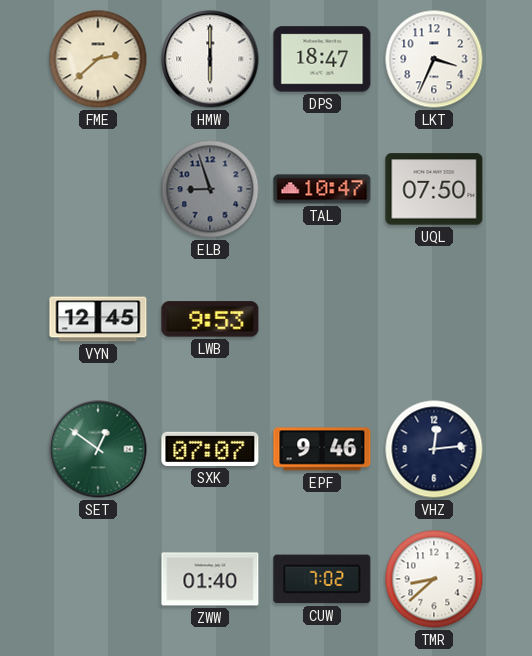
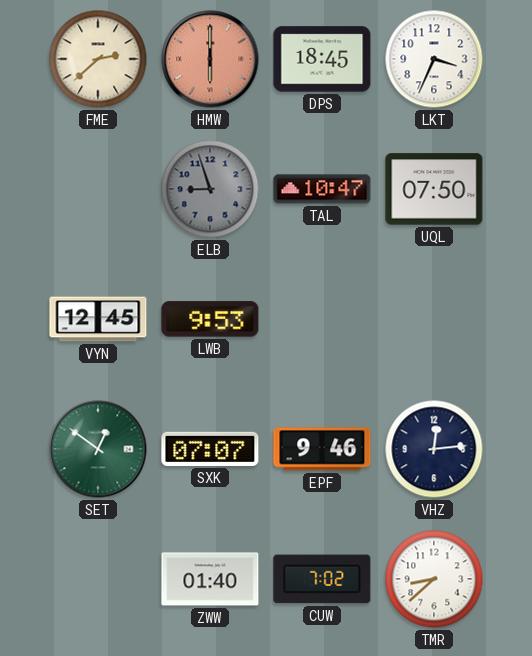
HMW dial: white -> salmon (210, 59)
DPS: 18:47 -> 18:45 (322, 59)
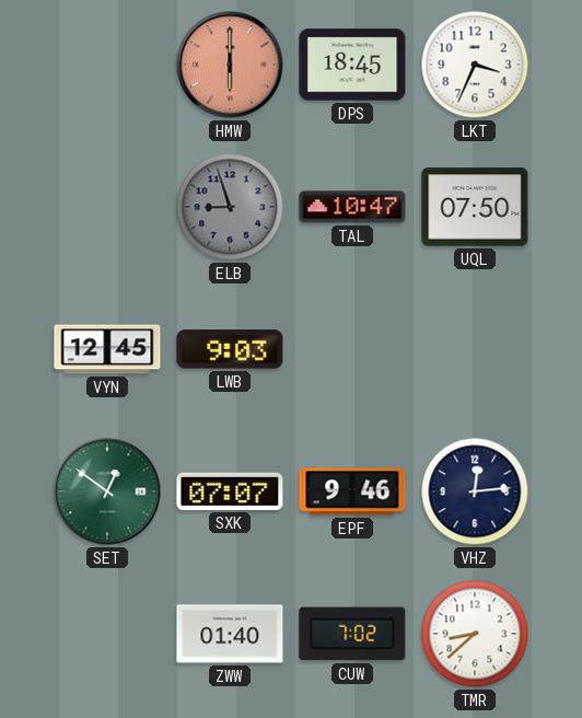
FME: 2:38 -> none (98, 59)
LWB: 9:53 -> 9:03 (230, 349)
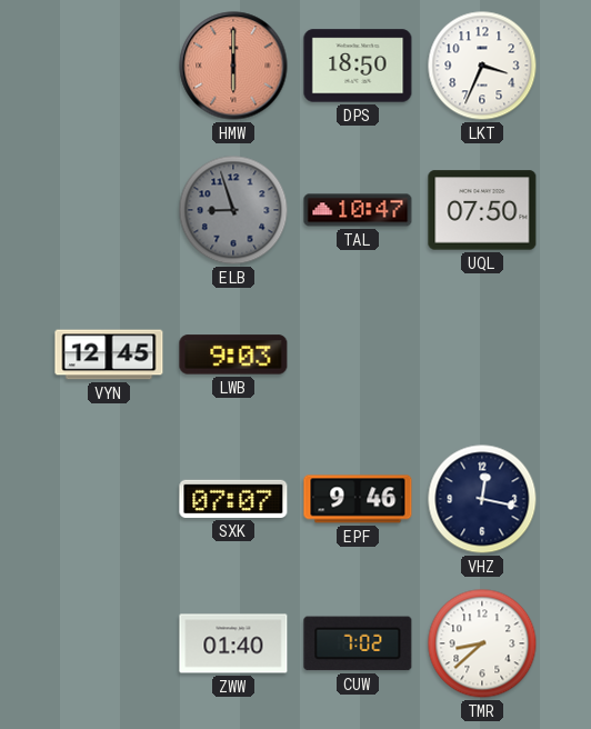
DPS: 18:45 -> 18:50 (358, 66)
SET: 12:51 -> none (107, 491)
VHZ: 12:14 -> 12:17 (482, 499)
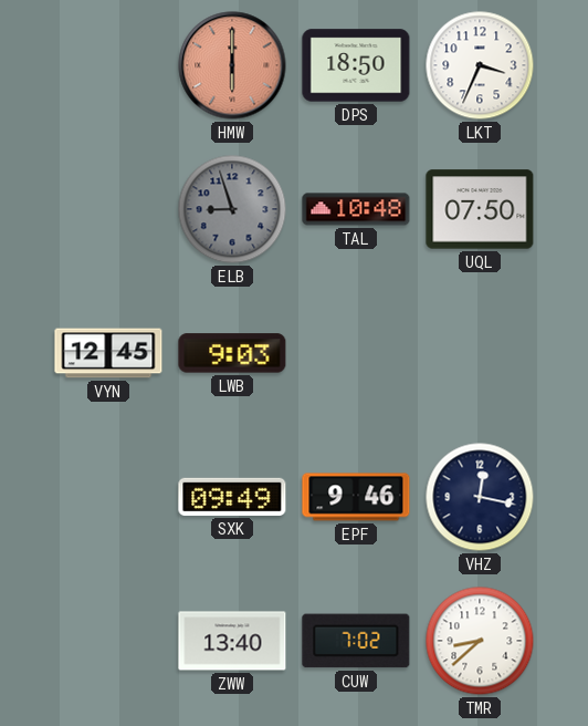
TAL: 10:47 -> 10:48 (356, 209)
SXK: 07:07 -> 09:49 (232, 497)
ZWW: 01:40 -> 13:40 (232, 641)
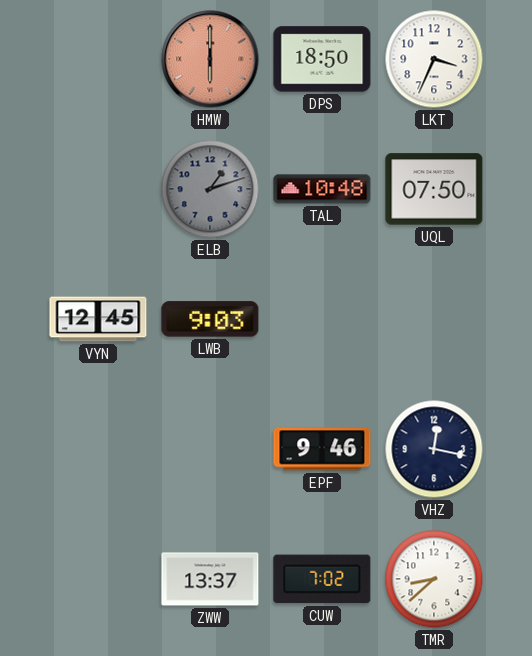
ELB: 8:57 -> 1:12 (210, 189)
SXK: 09:49 -> none (232, 497)
ZWW: 13:40 -> 13:37 (210, 579)
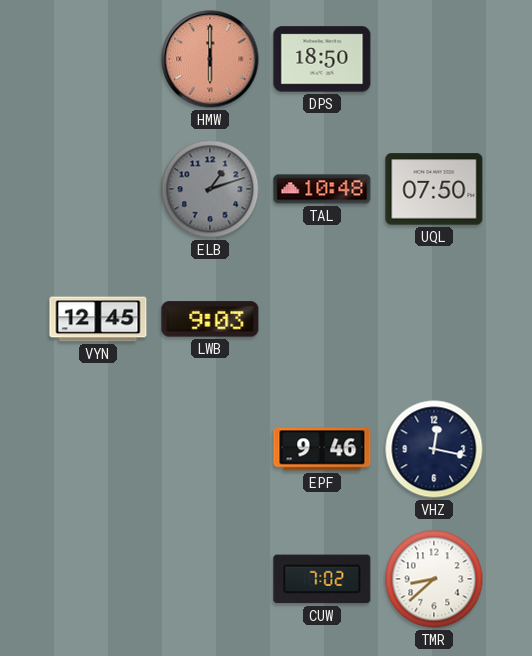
LKT: 3:34 -> none (434, 59)
ZWW: 13:37 -> none (210, 579)
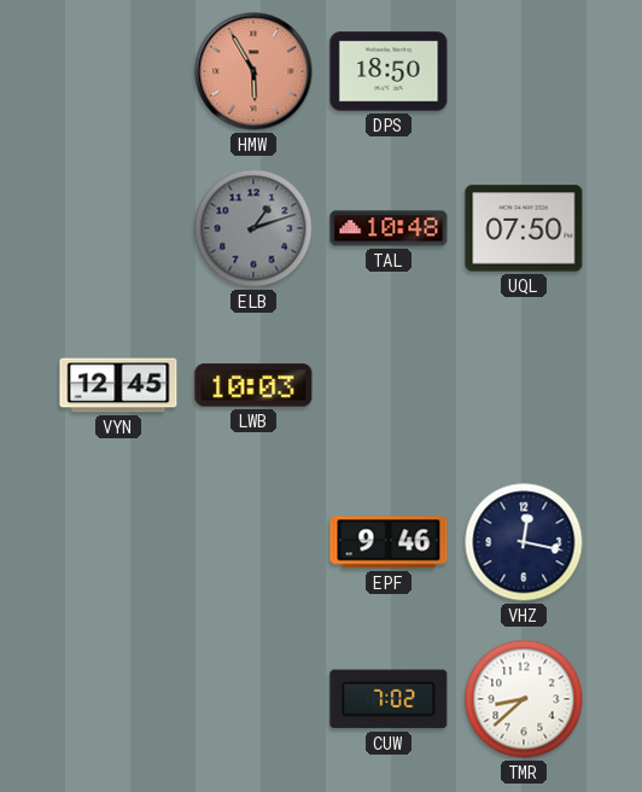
HMW: 6:00 -> 5:55 (253, 71)
LWB: 9:03 -> 10:03 (253, 385)
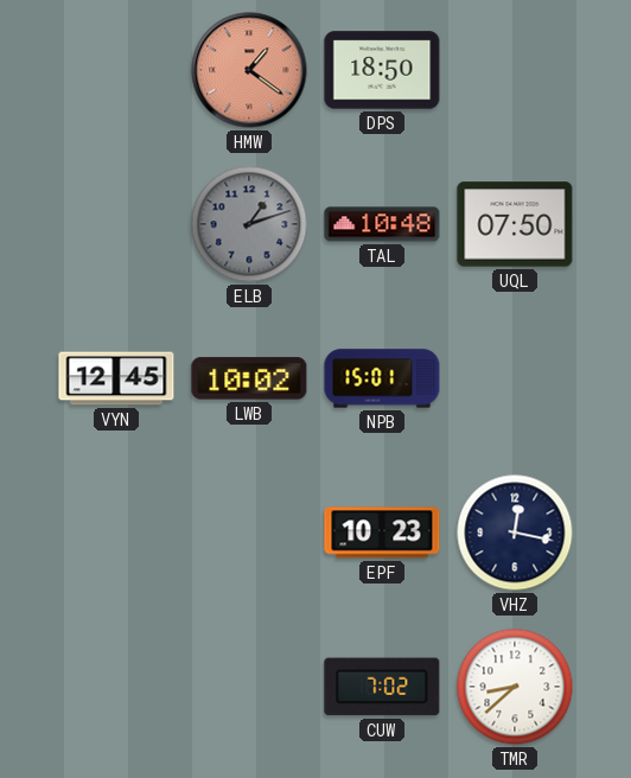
HMW: 5:55 -> 1:21 (249, 70)
LWB: 10:03 -> 10:02 (249, 378)
NPB: none -> 15:01 (382, 378)
EPF: 9:46 -> 10:23 (382, 533)
